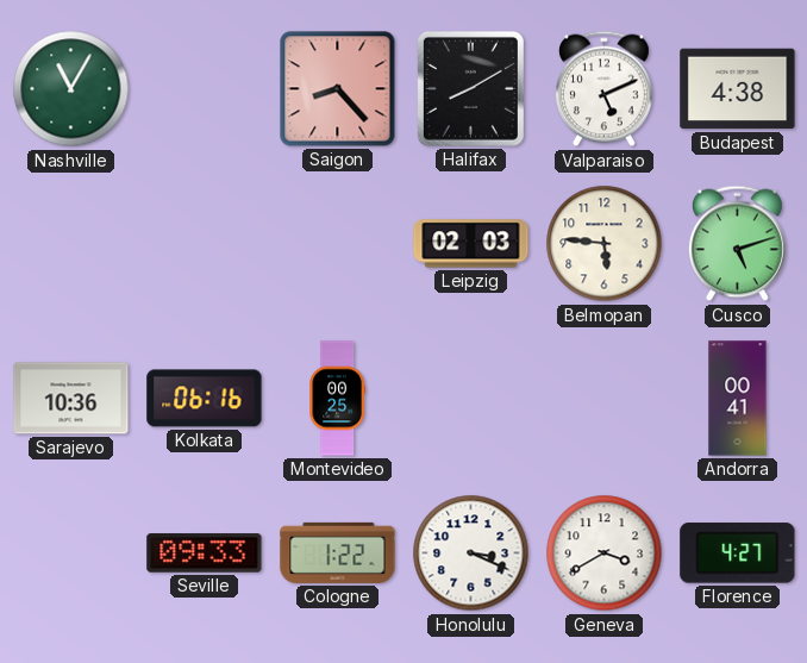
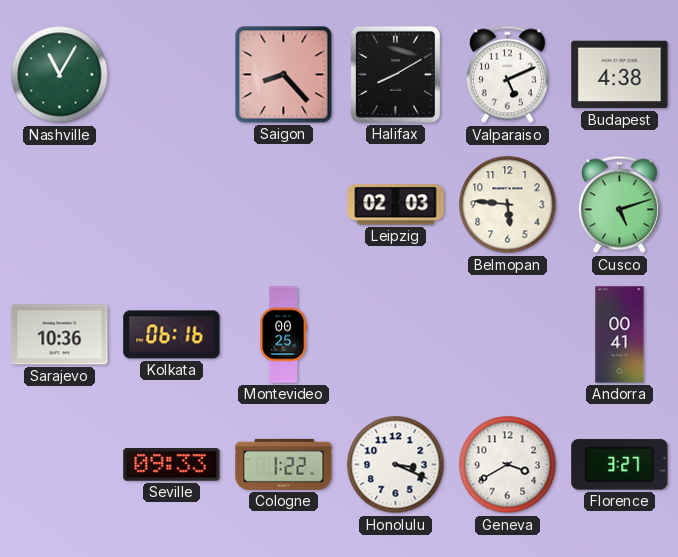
Florence: 4:27 -> 3:27 (620, 465)
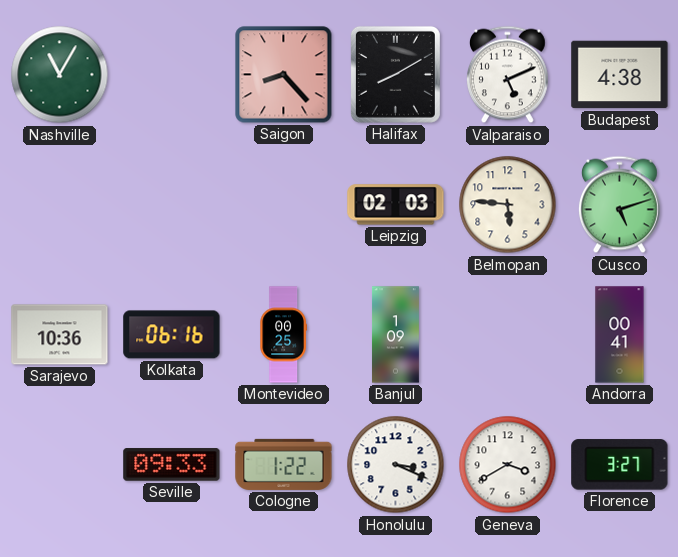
Banjul: none -> 1:09 (395, 335)
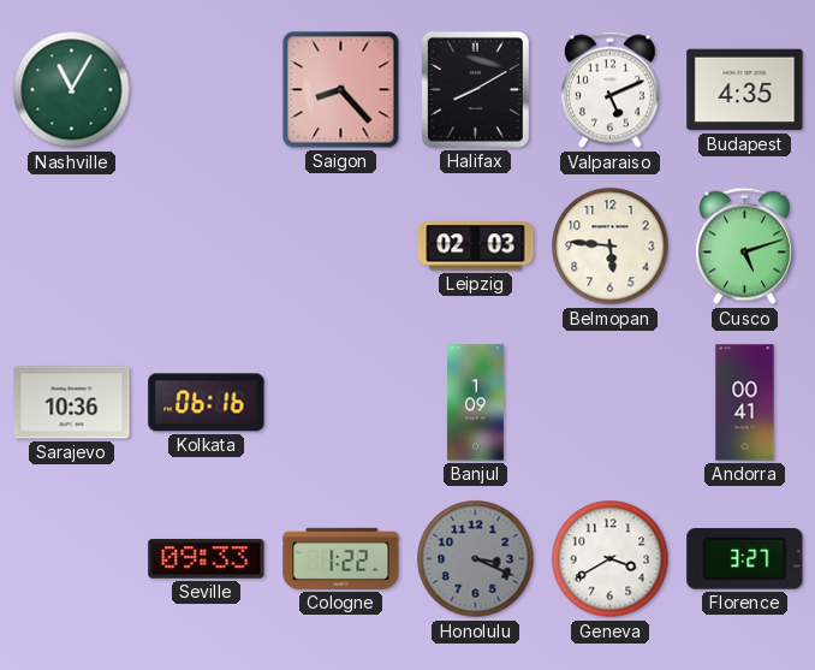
Budapest: 4:38 -> 4:35 (745, 90)
Montevideo: 00:25 -> none (283, 335)
Honolulu dial: white -> grey (476, 559)
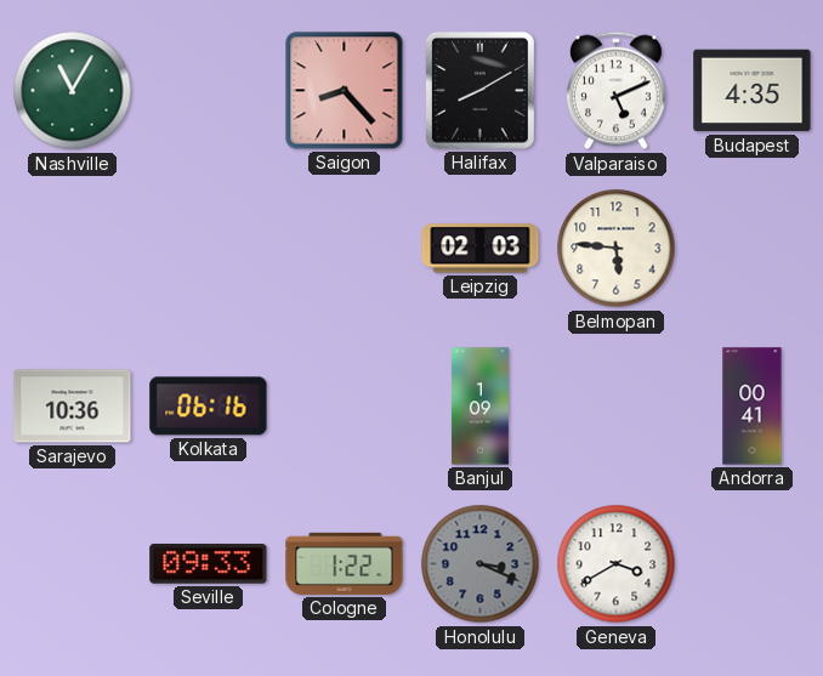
Cusco: 5:12 -> none (745, 247)
Florence: 3:27 -> none (745, 559)
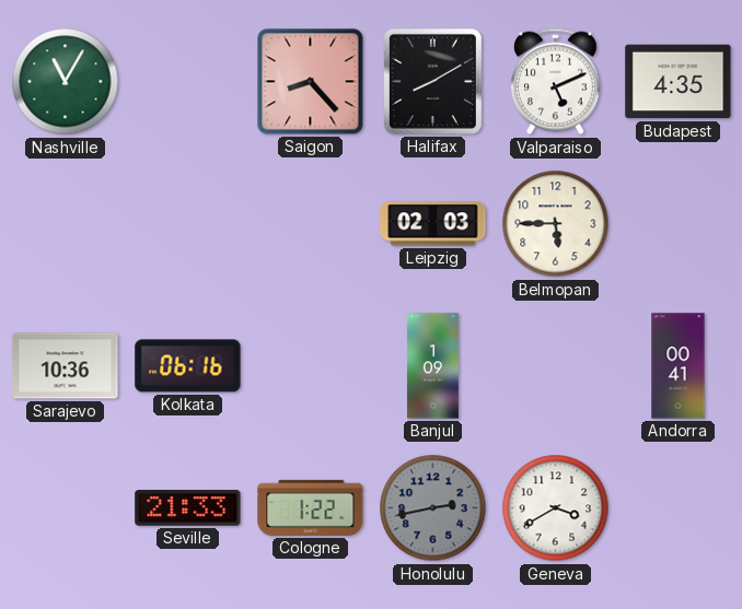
Belmopan: 5:46 -> 5:45 (556, 224)
Seville: 09:33 -> 21:33 (188, 508)
Honolulu: 3:19 -> 2:43 (433, 508)
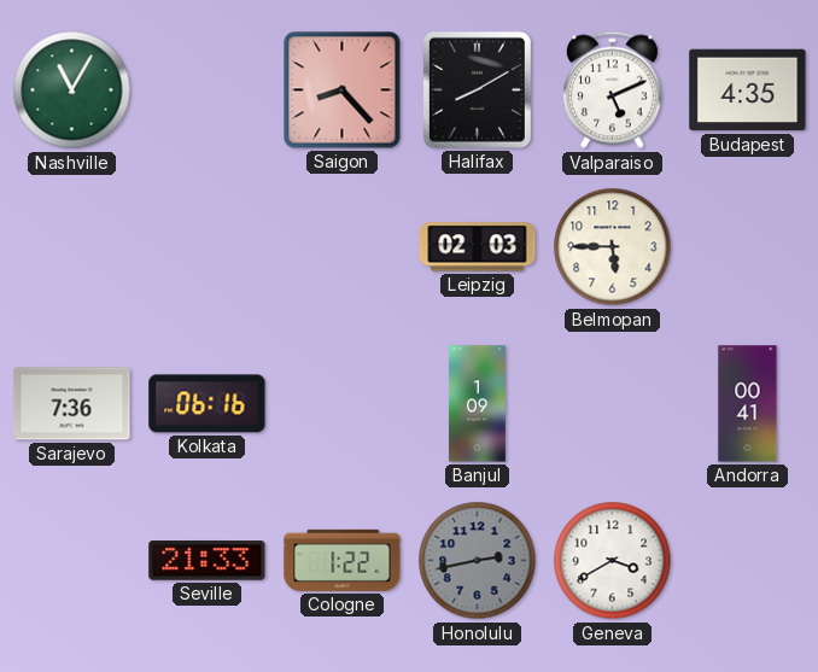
Sarajevo: 10:36 -> 7:36 (72, 404)
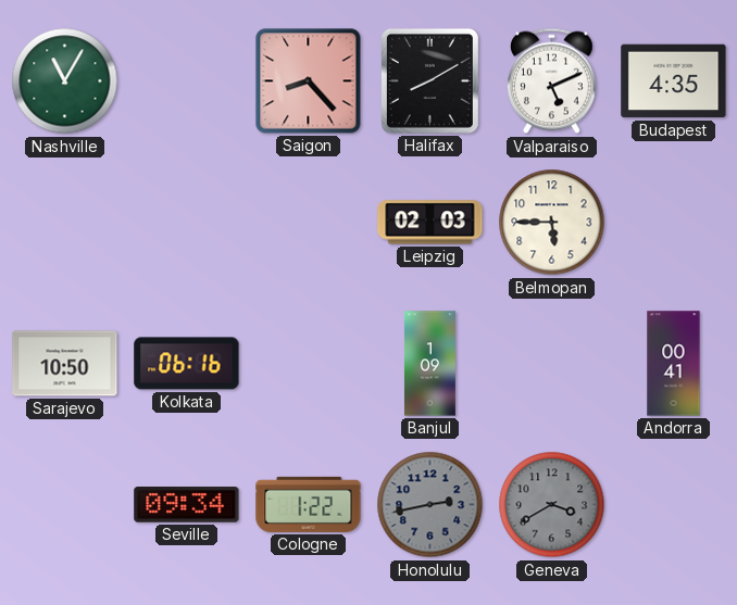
Sarajevo: 7:36 -> 10:50 (65, 364)
Seville: 21:33 -> 09:34 (187, 505)
Geneva dial: white -> grey (552, 505)
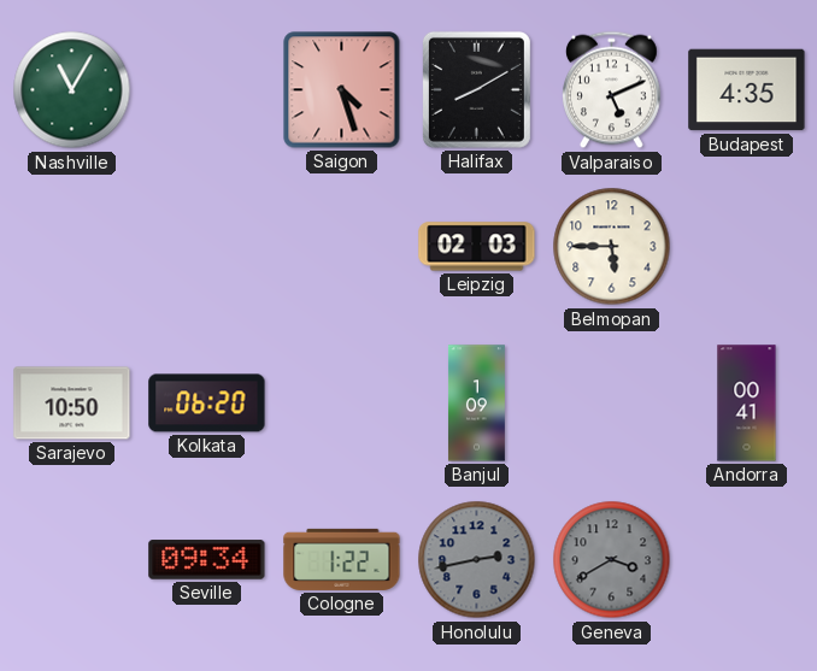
Saigon: 8:23 -> 4:27 (342, 90)
Kolkata: 06:16 -> 06:20 (207, 404)
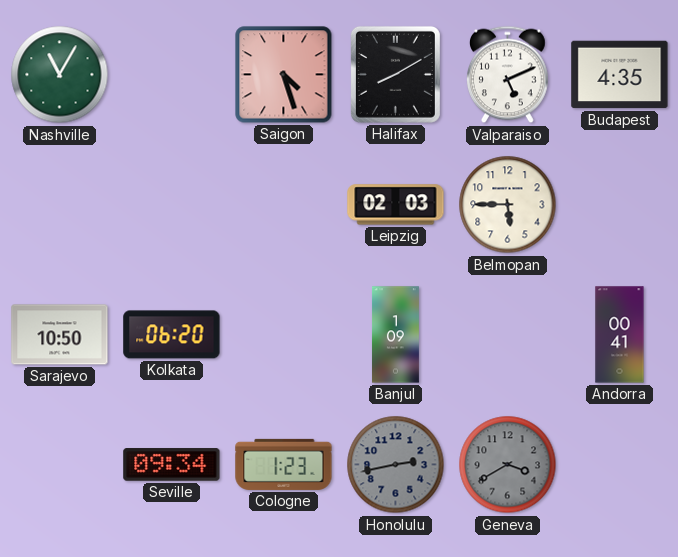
Cologne: 1:22 -> 1:23 (284, 464)
